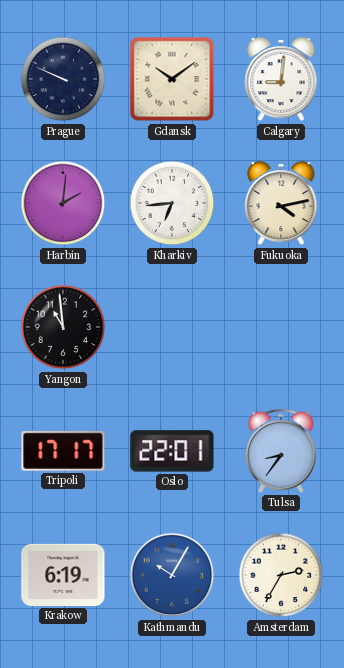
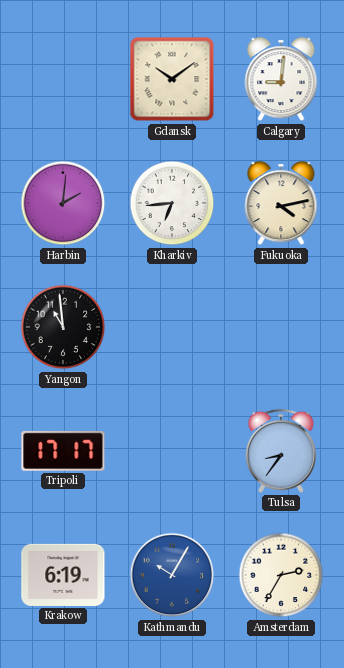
Prague: 9:49 -> none (63, 79)
Oslo: 22:01 -> none (172, 451)
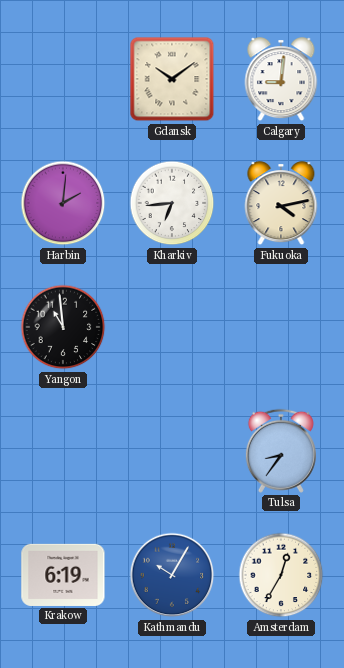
Tripoli: 17:17 -> none (63, 451)
Amsterdam: 2:35 -> 12:35 (281, 575)
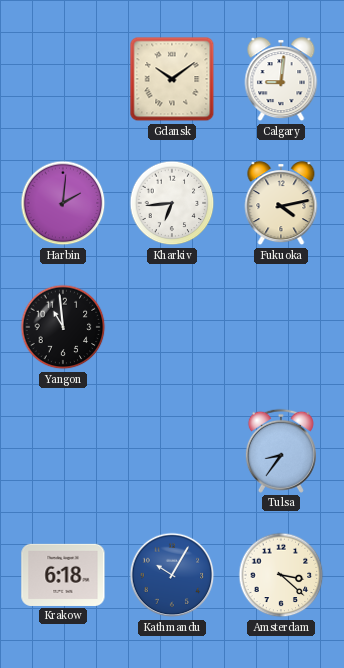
Krakow: 6:19 -> 6:18 (63, 575)
Amsterdam: 12:35 -> 3:22 (281, 575)
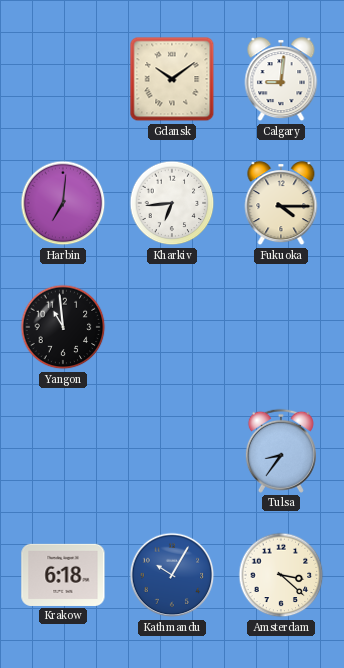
Harbin: 2:01 -> 7:01 (63, 203)
Fukuoka: 4:13 -> 4:15 (281, 204)
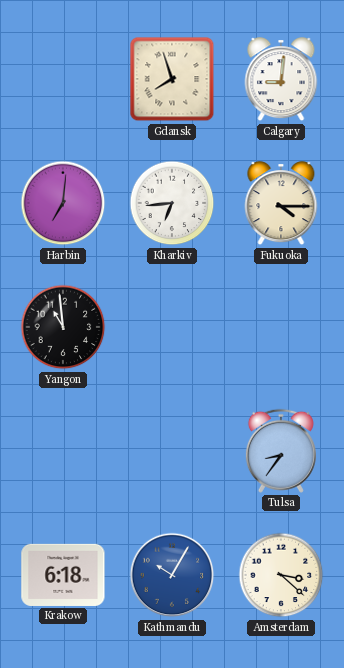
Gdansk: 10:09 -> 7:57 (172, 79)
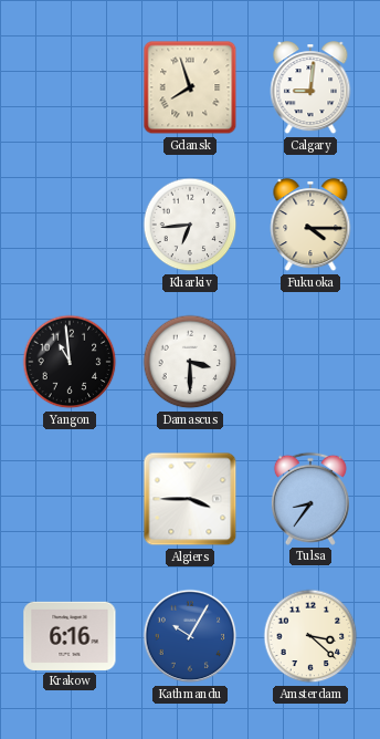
Harbin: 7:01 -> none (63, 203)
Damascus: none -> 3:30 (190, 362)
Algiers: none -> 3:45 (190, 499)
Krakow: 6:18 -> 6:16 (70, 636)
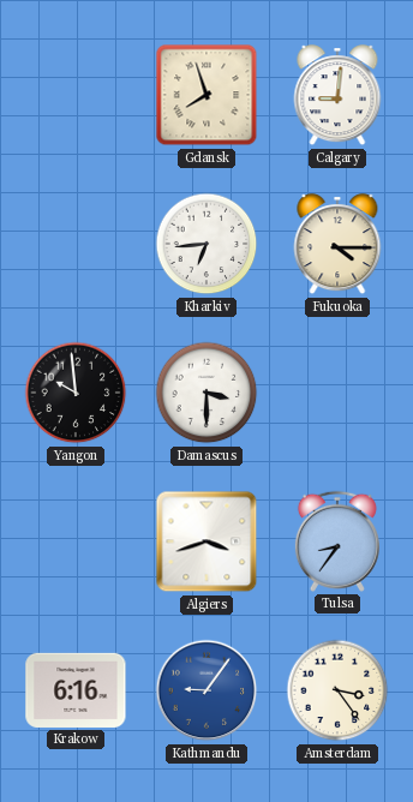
Yangon: 10:59 -> 9:59 (76, 393)
Algiers: 3:45 -> 3:42 (206, 541)
Kathmandu: 10:05 -> 9:06 (206, 690)
Amsterdam: 3:22 -> 3:24 (337, 690)
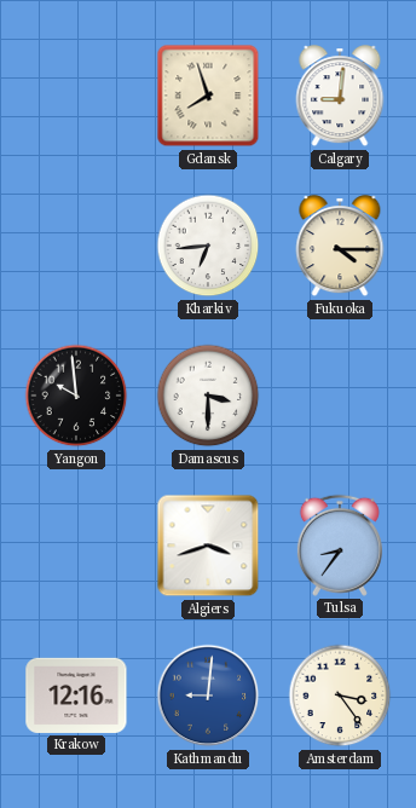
Krakow: 6:16 -> 12:16 (76, 696)
Kathmandu: 9:06 -> 9:01 (208, 696)
